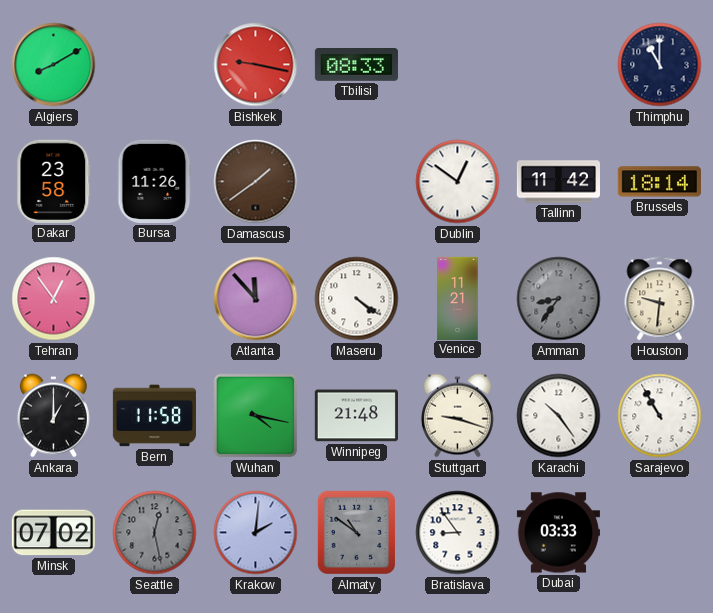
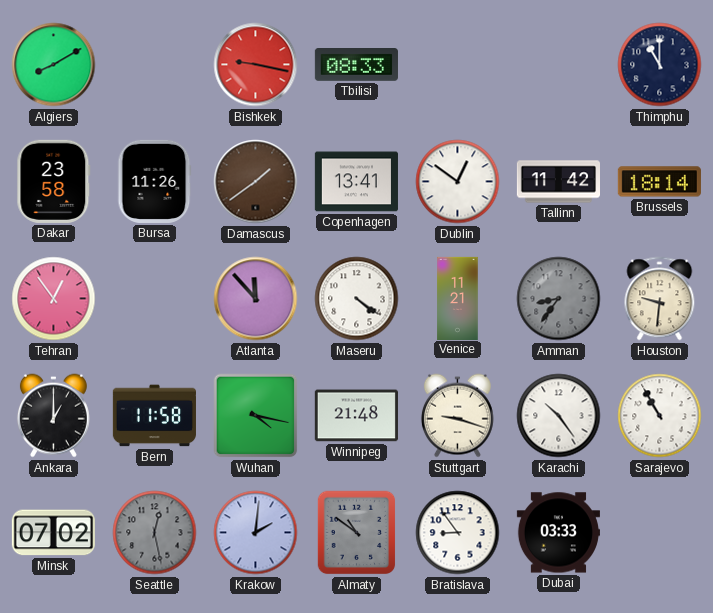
Copenhagen: none -> 13:41 (356, 182)
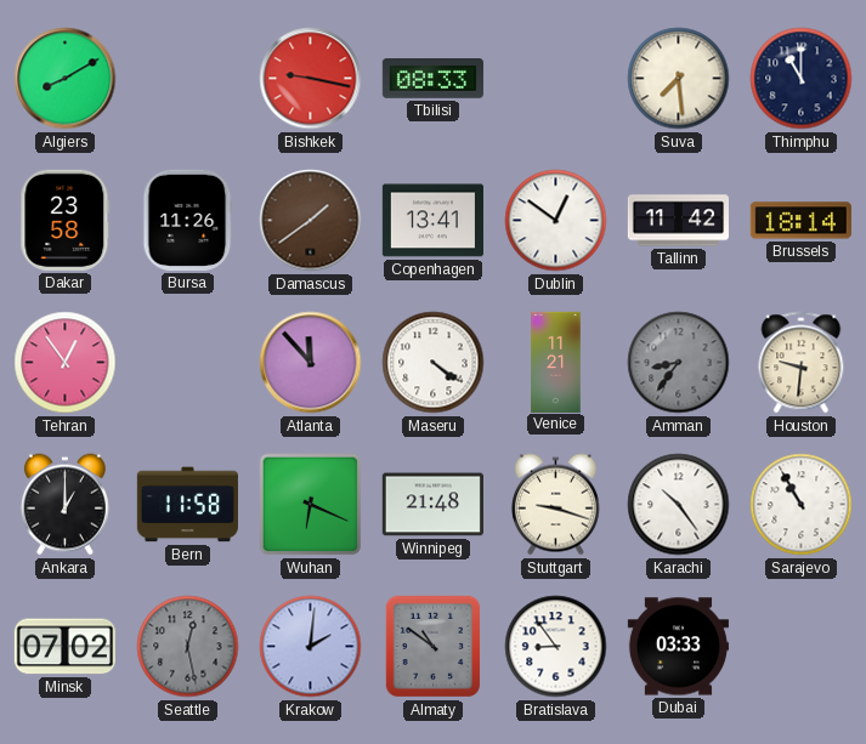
Suva: none -> 7:29 (679, 79)
Wuhan: 4:17 -> 6:19 (311, 505)
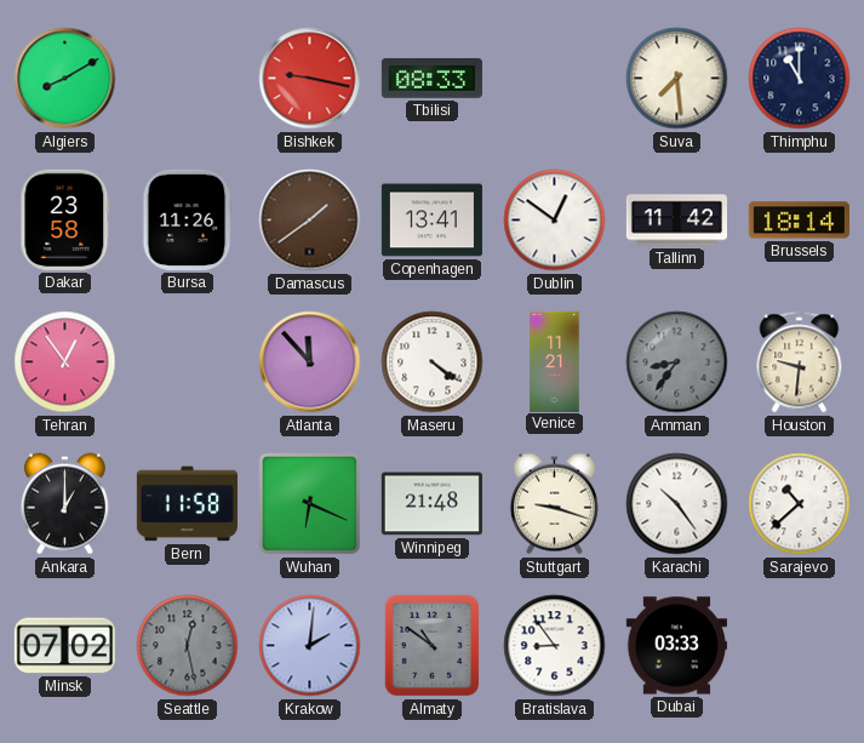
Sarajevo: 10:55 -> 10:38 (800, 504)
